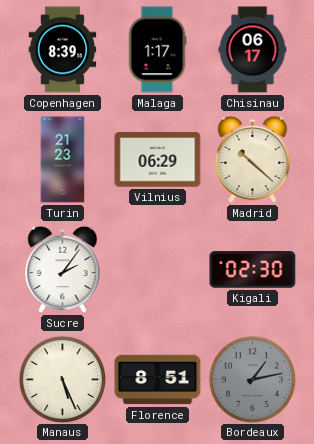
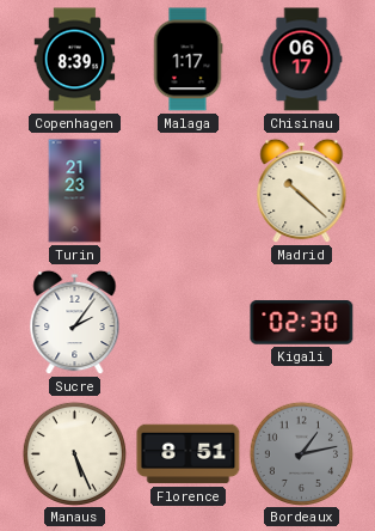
Vilnius: 06:29 -> none (158, 160)
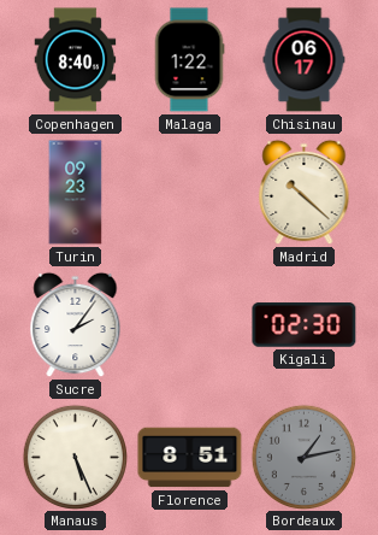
Copenhagen: 8:39 -> 8:40 (76, 60)
Malaga: 1:17 -> 1:22 (189, 60)
Turin: 21:23 -> 09:23 (76, 193)
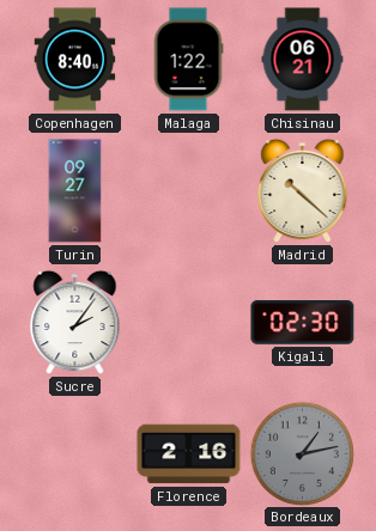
Chisinau: 06:17 -> 06:21 (303, 60)
Turin: 09:23 -> 09:27 (75, 191)
Manaus: 5:26 -> none (75, 457)
Florence: 8:51 -> 2:16 (189, 454)
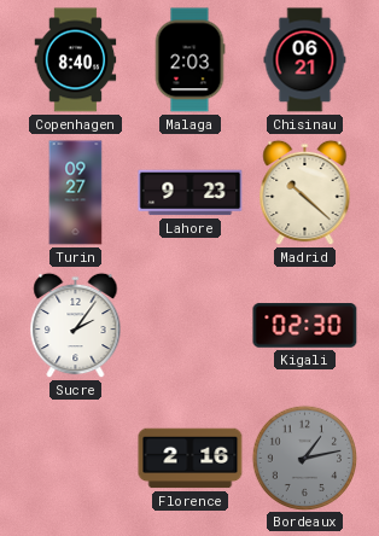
Malaga: 1:22 -> 2:03 (189, 60)
Lahore: none -> 9:23 (191, 193)
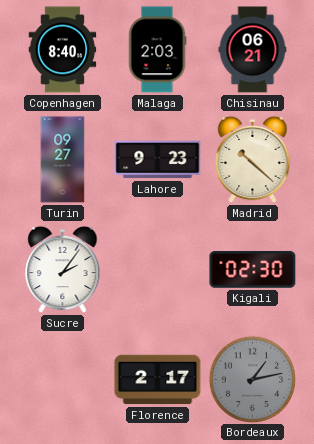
Florence: 2:16 -> 2:17 (158, 380)
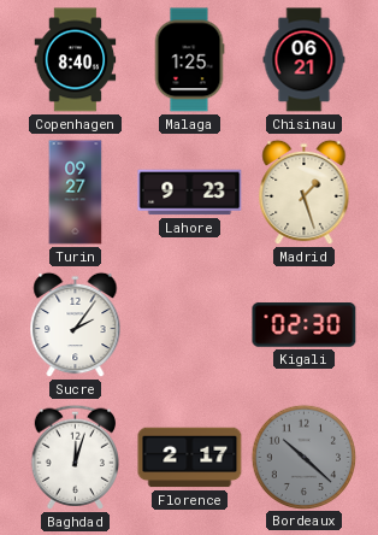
Malaga: 2:03 -> 1:25 (189, 60)
Madrid: 10:22 -> 1:27 (305, 193)
Baghdad: none -> 12:03 (75, 457)
Bordeaux: 1:13 -> 10:22 (303, 457)
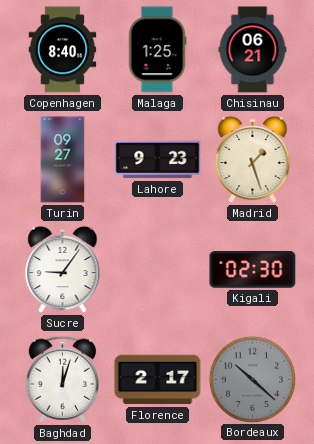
Sucre: 2:06 -> 9:06 (63, 270)
